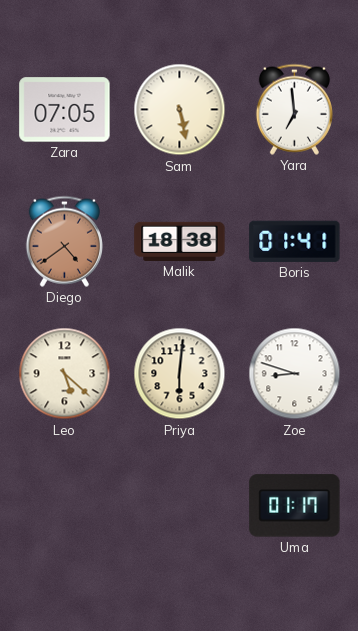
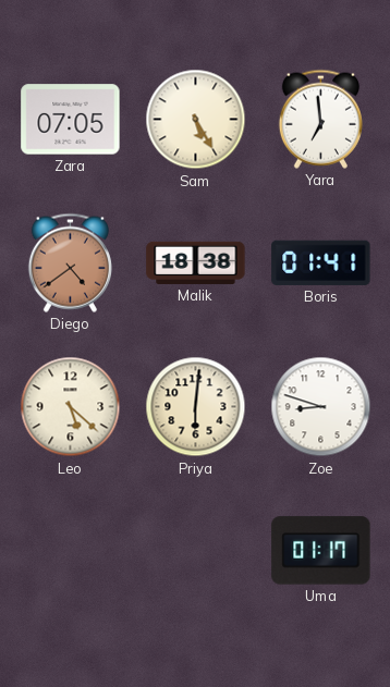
Sam: 5:28 -> 5:25 (196, 120)
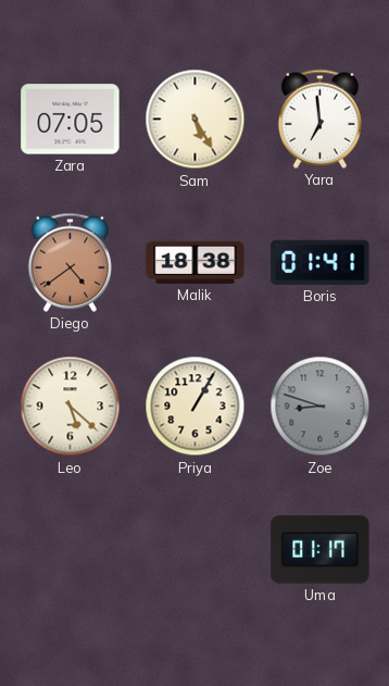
Priya: 6:01 -> 1:05 (196, 407)
Zoe dial: white -> grey (321, 407)
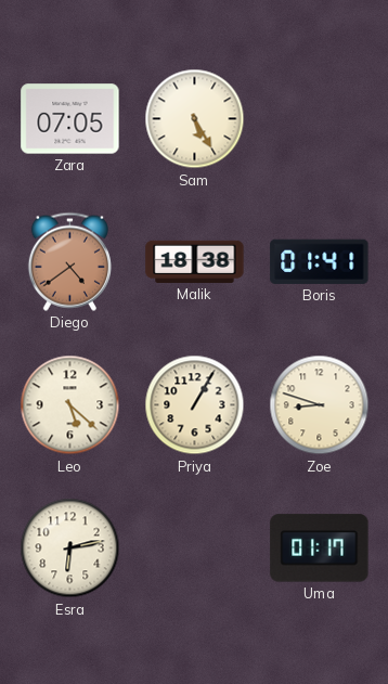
Yara: 6:59 -> none (319, 119)
Zoe dial: grey -> cream (320, 405)
Esra: none -> 6:13 (70, 549)
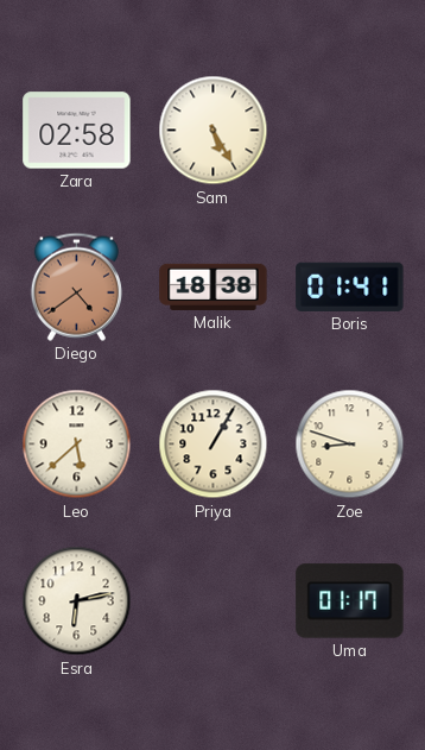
Zara: 07:05 -> 02:58 (77, 131)
Leo: 5:22 -> 5:38 (77, 445)
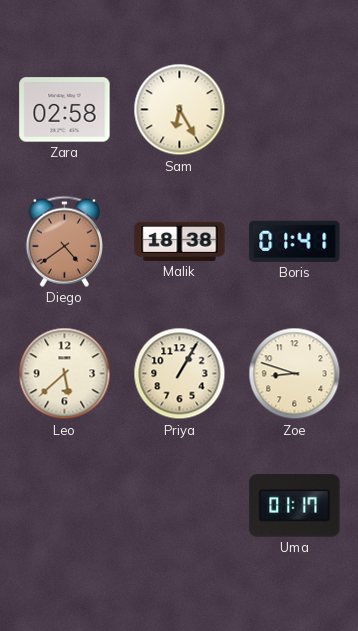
Sam: 5:25 -> 6:25 (180, 110)
Esra: 6:13 -> none (77, 601)
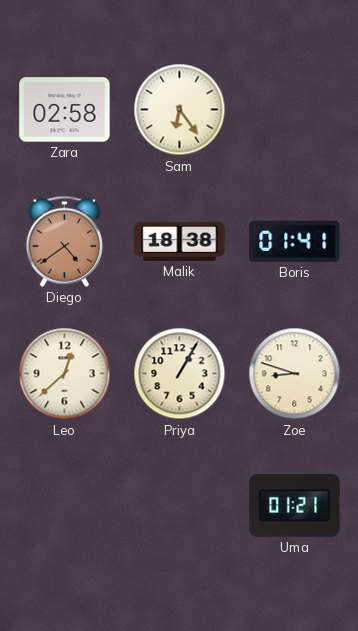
Sam: 6:25 -> 6:24 (180, 110)
Leo: 5:38 -> 12:38 (65, 374)
Uma: 01:17 -> 01:21 (295, 506)
